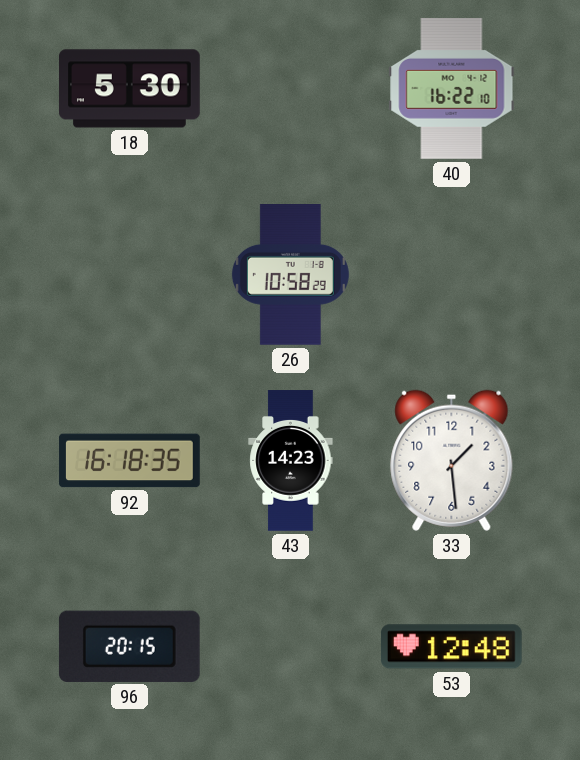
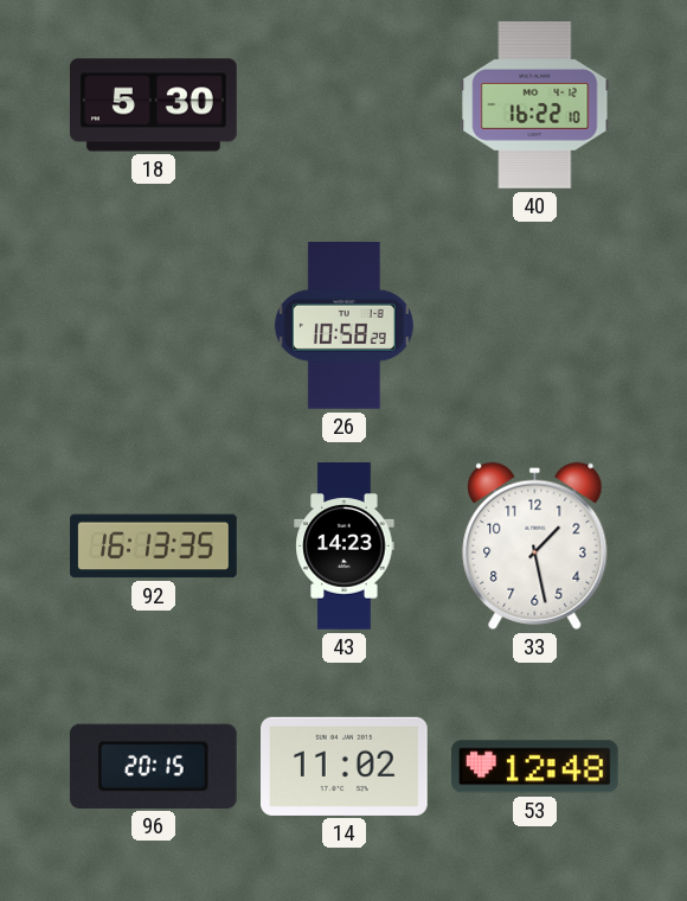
92: 16:18 -> 16:13 (154, 547)
33: 1:29 -> 1:28 (535, 545)
14: none -> 11:02 (345, 766)
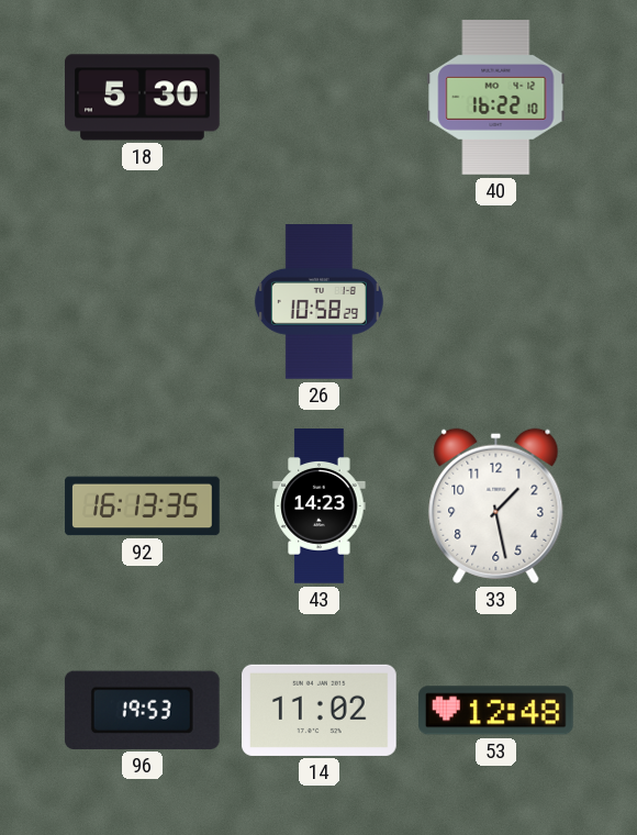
96: 20:15 -> 19:53 (142, 710)
